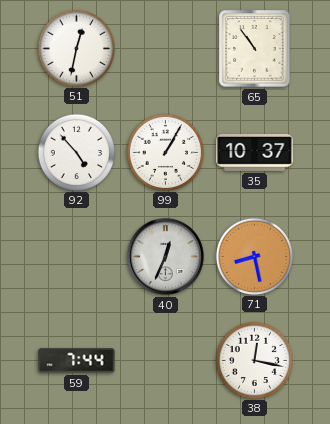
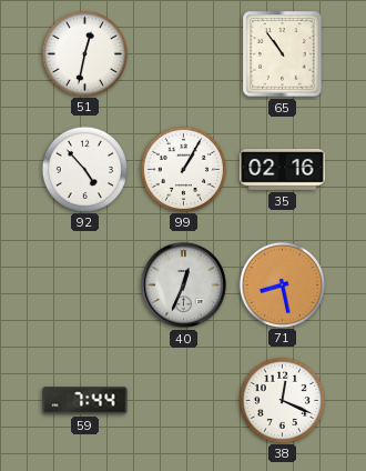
35: 10:37 -> 02:16 (283, 170)
38: 12:17 -> 12:19 (282, 400)
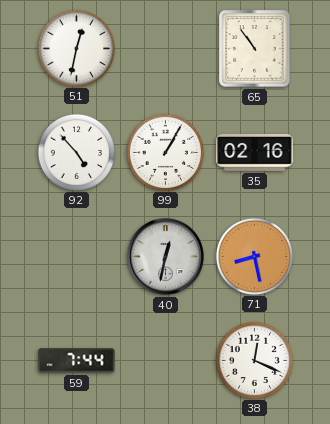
40: 12:34 -> 12:32 (165, 256)
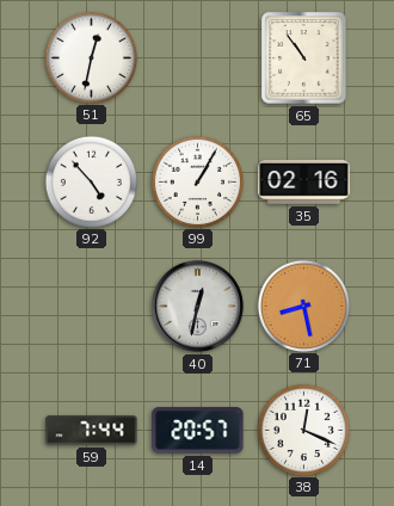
14: none -> 20:57 (198, 431)
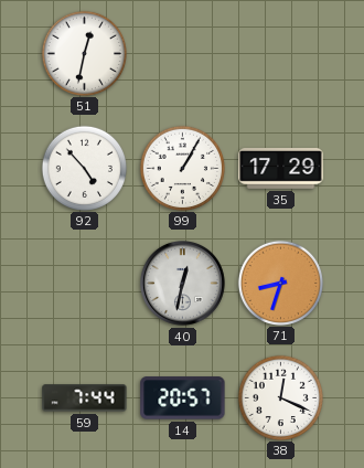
65: 10:54 -> none (304, 58)
35: 02:16 -> 17:29 (281, 169)
71: 8:28 -> 8:33 (280, 283)
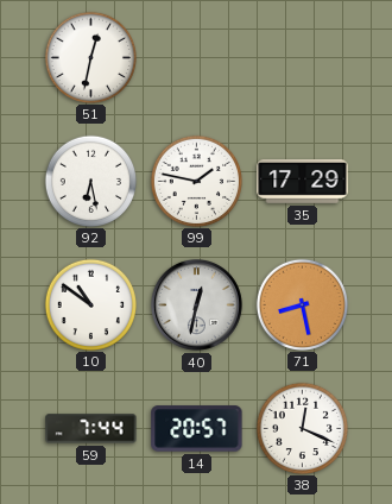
92: 4:53 -> 6:28 (90, 181)
99: 1:05 -> 1:47 (196, 181)
10: none -> 10:51 (90, 304)
71: 8:33 -> 8:28 (302, 304)
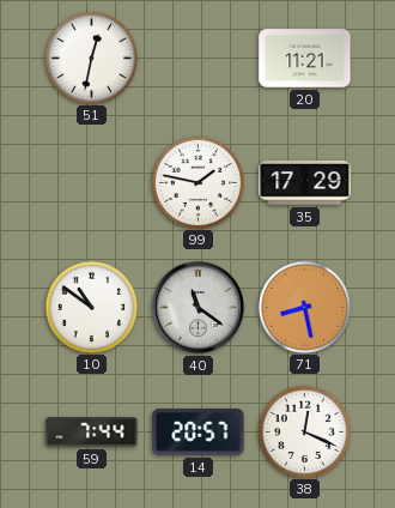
20: none -> 11:21 (305, 59)
92: 6:28 -> none (90, 181)
40: 12:32 -> 11:21 (197, 307)
